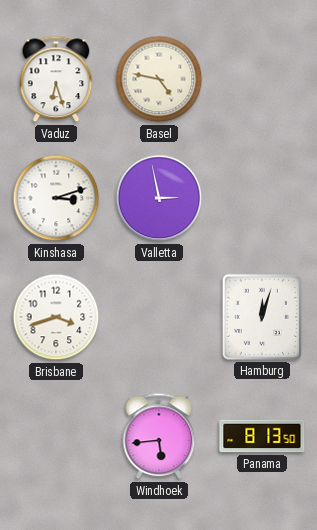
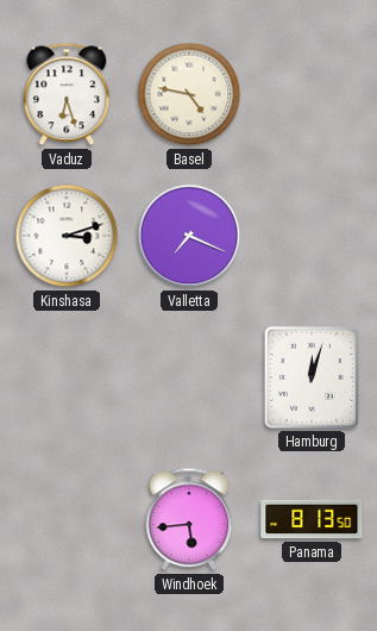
Valletta: 2:58 -> 7:19 (189, 236)
Brisbane: 3:42 -> none (56, 317)
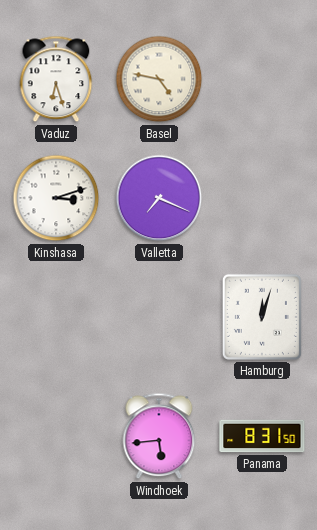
Panama: 8:13 -> 8:31 (262, 436)
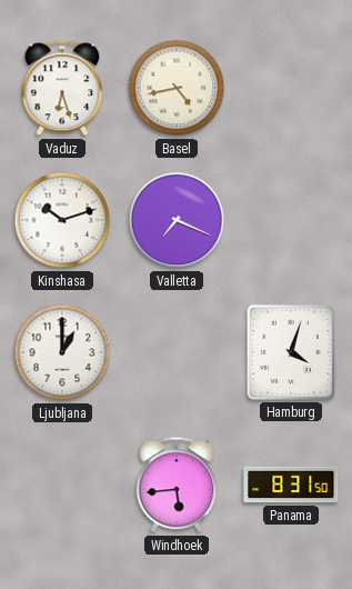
Basel: 4:47 -> 4:43 (177, 88)
Kinshasa: 3:12 -> 10:12 (62, 220)
Ljubljana: none -> 1:00 (62, 352)
Hamburg: 12:03 -> 4:03 (291, 352)
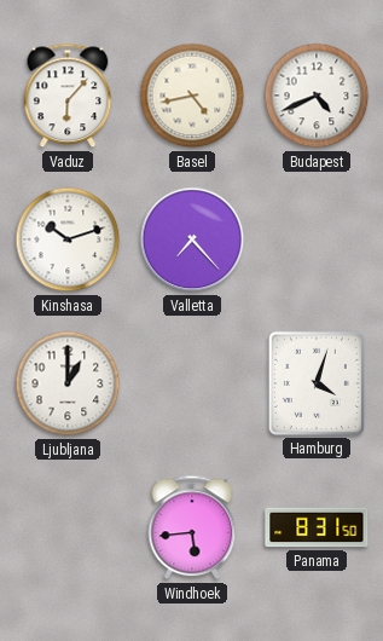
Vaduz: 6:27 -> 6:07 (68, 96)
Budapest: none -> 4:41 (317, 96)
Valletta: 7:19 -> 7:23 (192, 239)
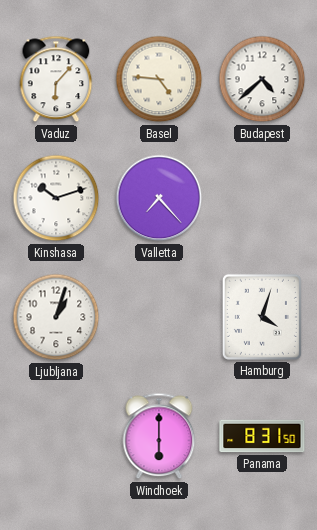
Basel: 4:43 -> 4:46 (159, 79)
Budapest: 4:41 -> 4:38 (262, 79)
Ljubljana: 1:00 -> 1:03 (56, 317)
Windhoek: 5:44 -> 6:00 (159, 436)
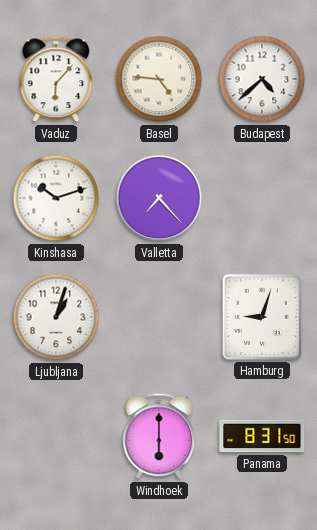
Hamburg: 4:03 -> 9:03 (262, 317)
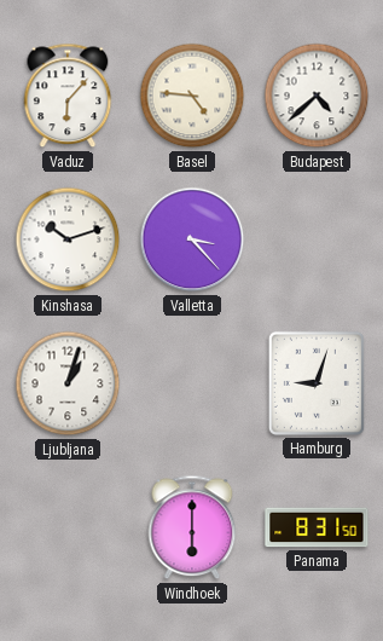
Valletta: 7:23 -> 3:23 (192, 239)
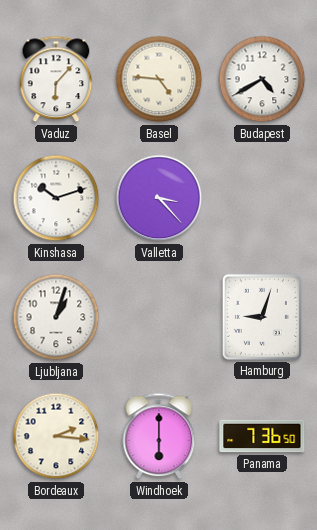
Budapest: 4:38 -> 4:40 (262, 79)
Bordeaux: none -> 2:16 (56, 436)
Panama: 8:31 -> 7:36 (262, 436)
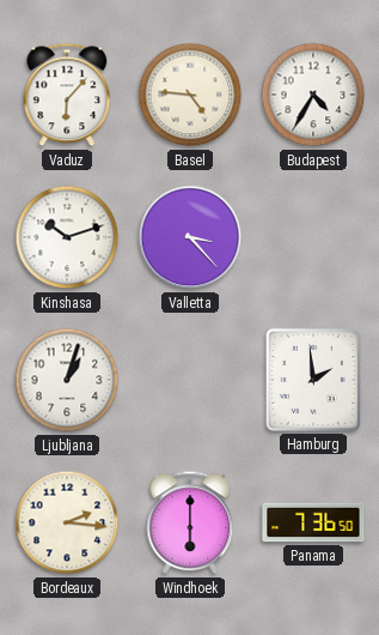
Budapest: 4:40 -> 4:35 (313, 95)
Hamburg: 9:03 -> 1:59 (313, 380)
